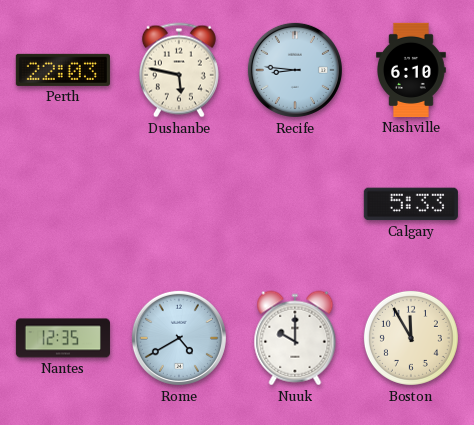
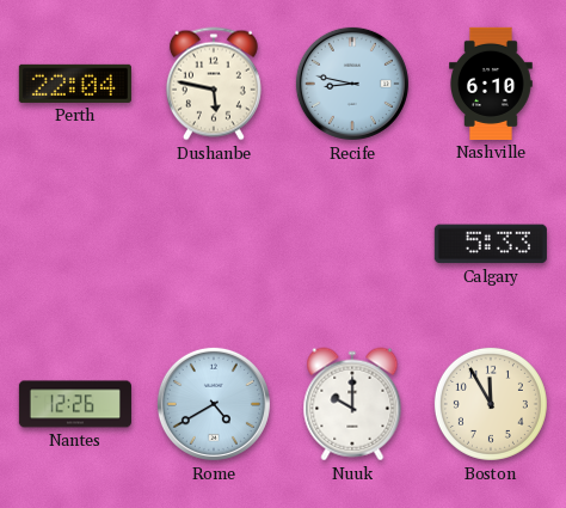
Perth: 22:03 -> 22:04 (75, 84)
Recife: 8:46 -> 8:47 (352, 84)
Nantes: 12:35 -> 12:26 (75, 404)
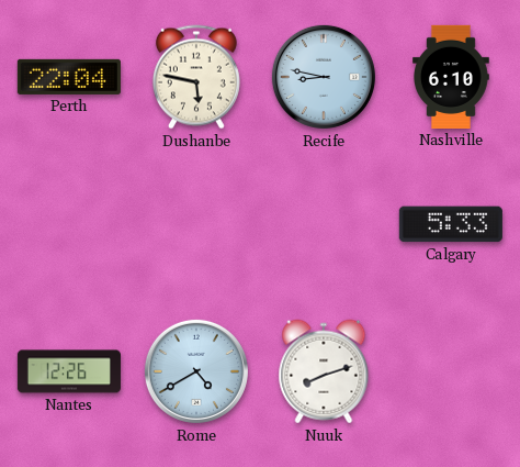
Nuuk: 10:00 -> 8:12 (324, 371)
Boston: 11:55 -> none (491, 404)
